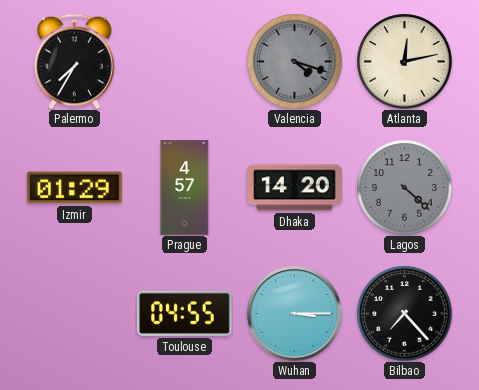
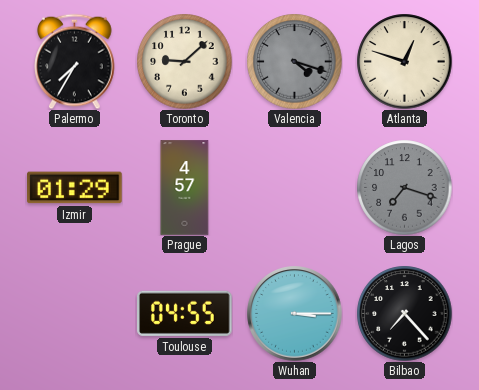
Toronto: none -> 9:08 (184, 61)
Atlanta: 12:13 -> 12:48 (404, 61)
Dhaka: 14:20 -> none (295, 188)
Lagos: 4:22 -> 7:18 (404, 187)
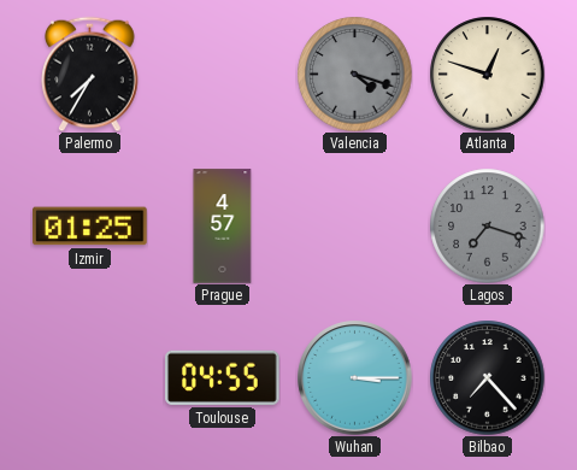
Toronto: 9:08 -> none (184, 61)
Izmir: 01:29 -> 01:25 (90, 227)
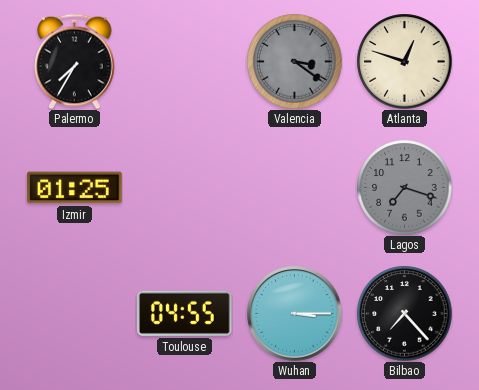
Valencia: 4:18 -> 3:21 (294, 61)
Prague: 4:57 -> none (223, 227)
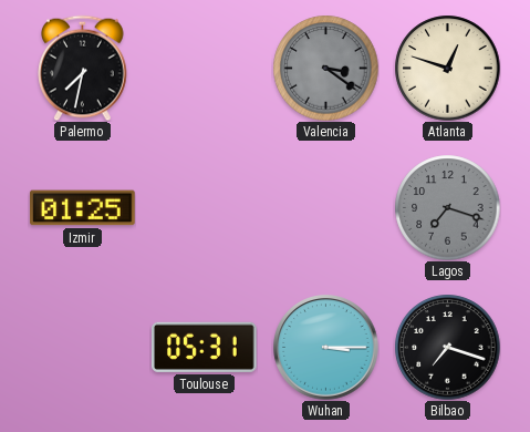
Palermo: 7:35 -> 7:32 (83, 68)
Toulouse: 04:55 -> 05:31 (205, 347)
Bilbao: 7:23 -> 7:18 (447, 347)
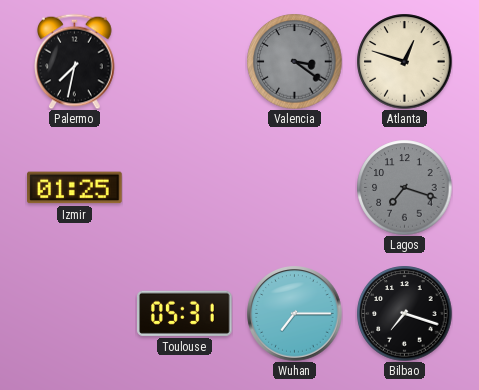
Wuhan: 3:15 -> 7:15 (295, 314)
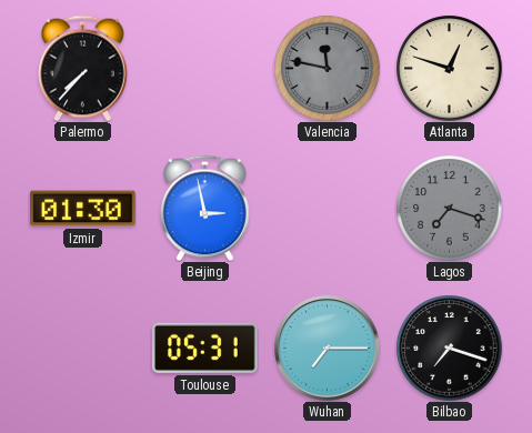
Palermo: 7:32 -> 7:37 (83, 68)
Valencia: 3:21 -> 11:47 (327, 68)
Izmir: 01:25 -> 01:30 (83, 209)
Beijing: none -> 2:58 (205, 208)
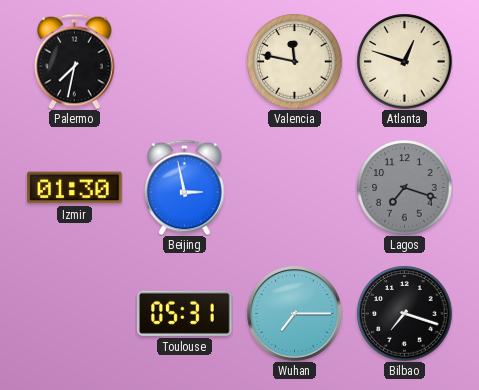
Palermo: 7:37 -> 7:32 (75, 61)
Valencia dial: grey -> cream (294, 61)
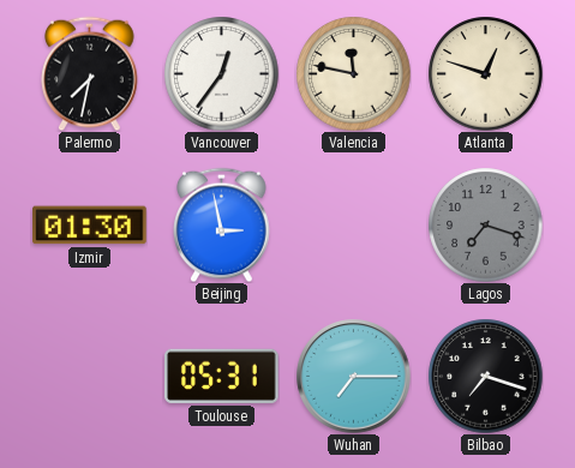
Vancouver: none -> 12:36 (221, 73)
